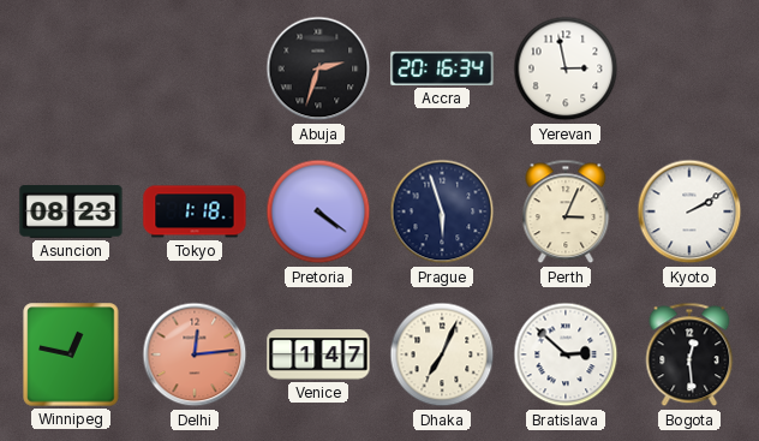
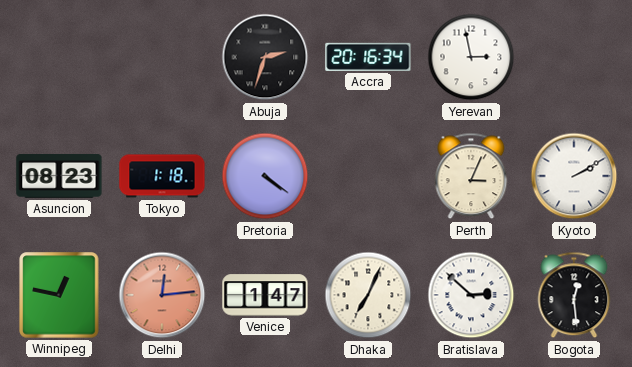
Prague: 5:57 -> none (442, 211)
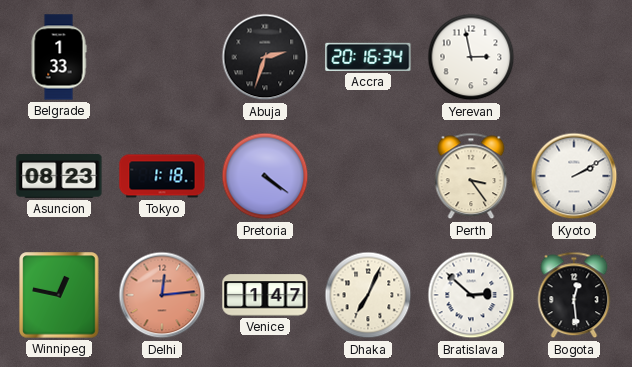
Belgrade: none -> 1:33 (59, 57)
Perth: 3:04 -> 3:24 (471, 176)
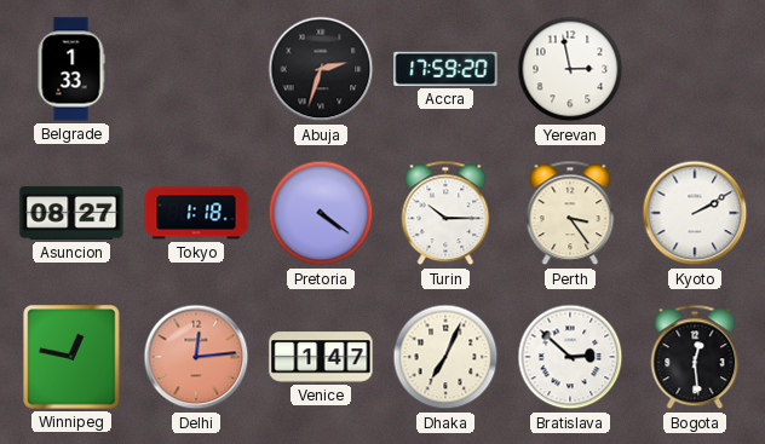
Accra: 20:16 -> 17:59 (445, 69)
Asuncion: 08:23 -> 08:27 (71, 213)
Turin: none -> 10:15 (445, 213)
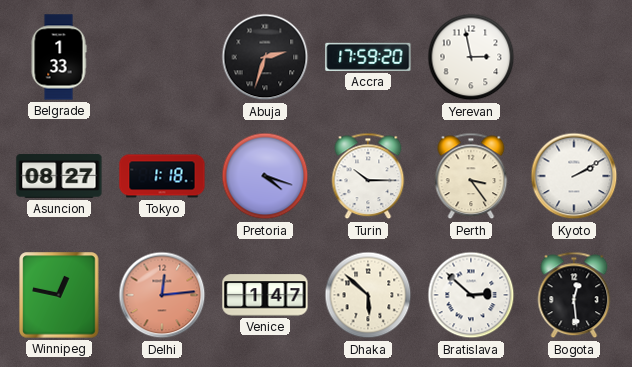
Pretoria: 4:21 -> 4:18 (265, 176)
Dhaka: 7:04 -> 5:52 (368, 295)
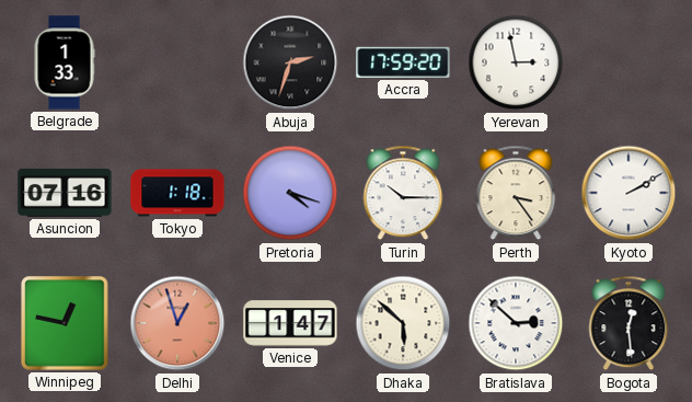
Asuncion: 08:27 -> 07:16 (65, 193)
Delhi: 12:14 -> 12:57 (177, 323)
